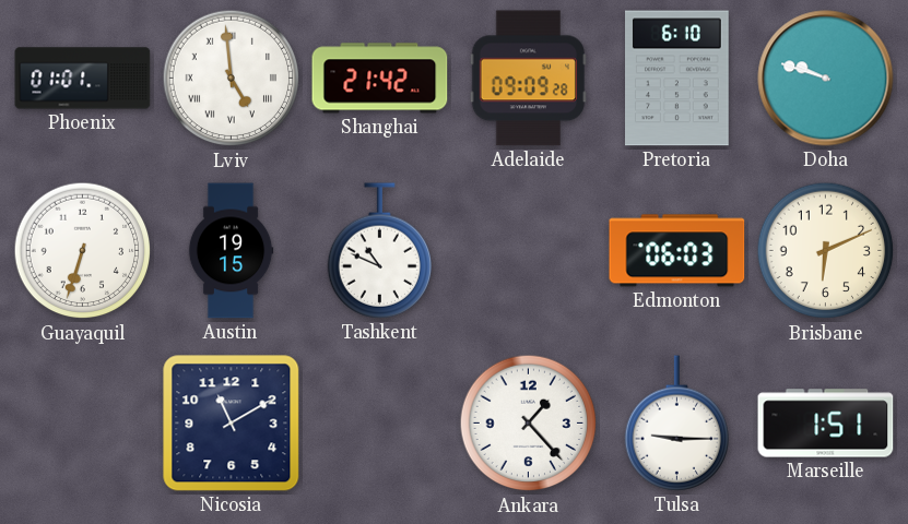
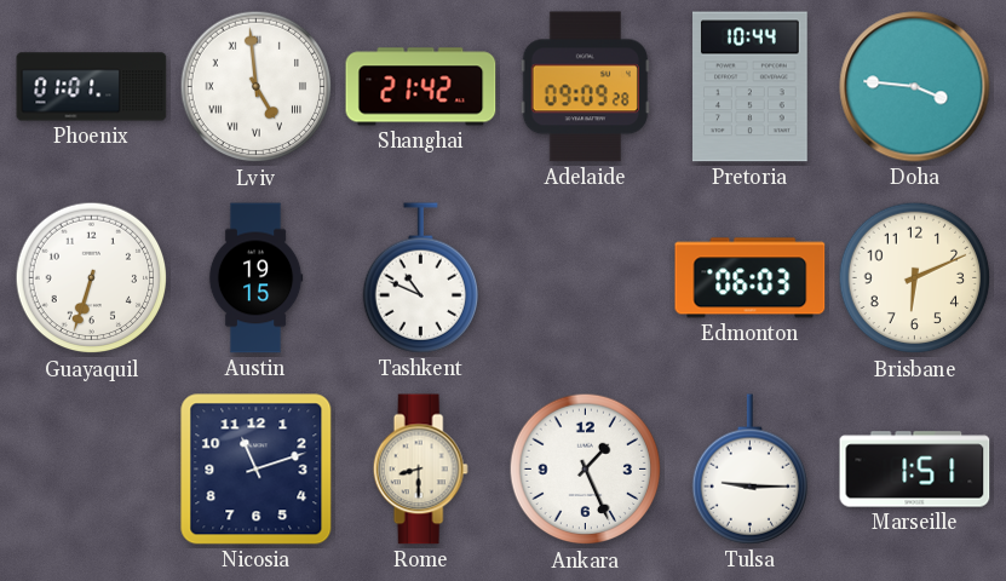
Pretoria: 6:10 -> 10:44 (751, 87)
Doha: 9:48 -> 3:46 (915, 87)
Nicosia: 11:10 -> 11:12 (257, 470)
Rome: none -> 8:30 (420, 470)
Ankara: 1:23 -> 1:26 (586, 470)
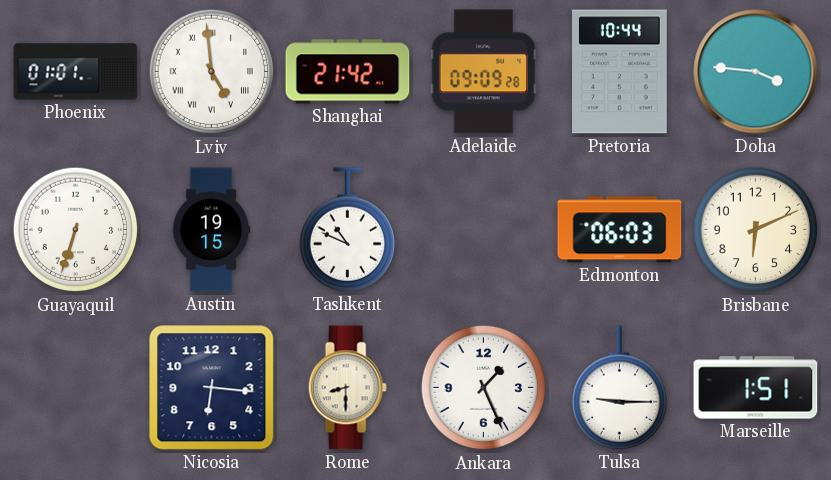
Nicosia: 11:12 -> 6:16 (212, 388)
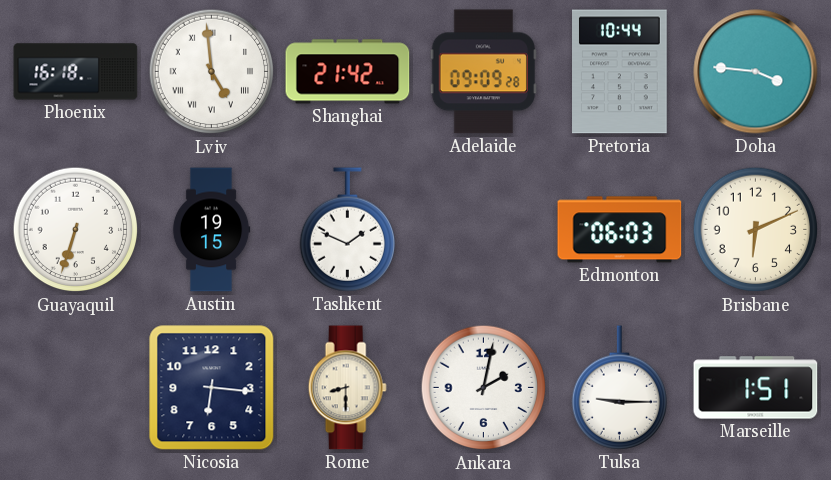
Phoenix: 01:01 -> 16:18 (76, 72)
Tashkent: 10:49 -> 1:49 (347, 230)
Ankara: 1:26 -> 2:02 (484, 388)
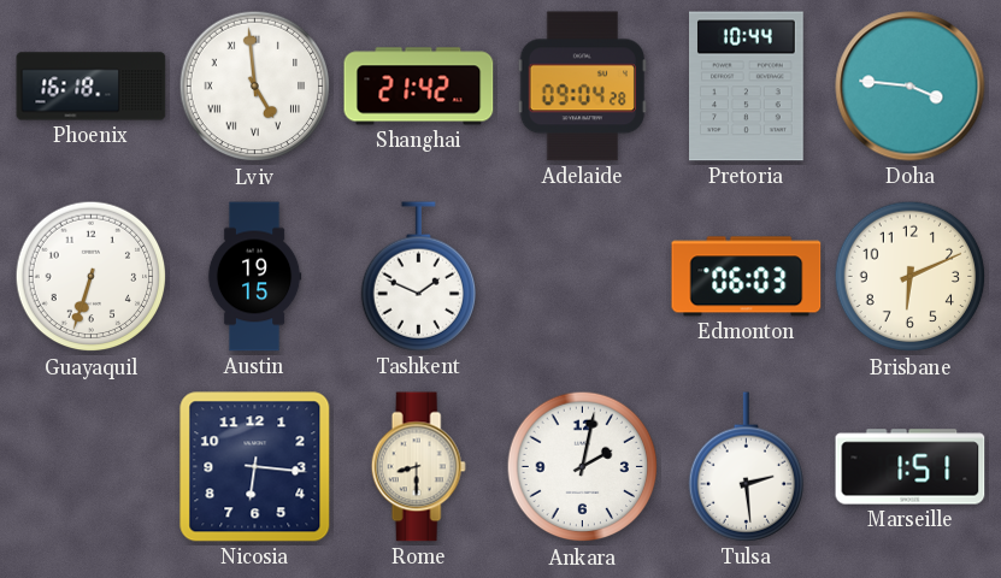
Adelaide: 09:09 -> 09:04 (582, 87)
Tulsa: 9:15 -> 2:29 (746, 467)
